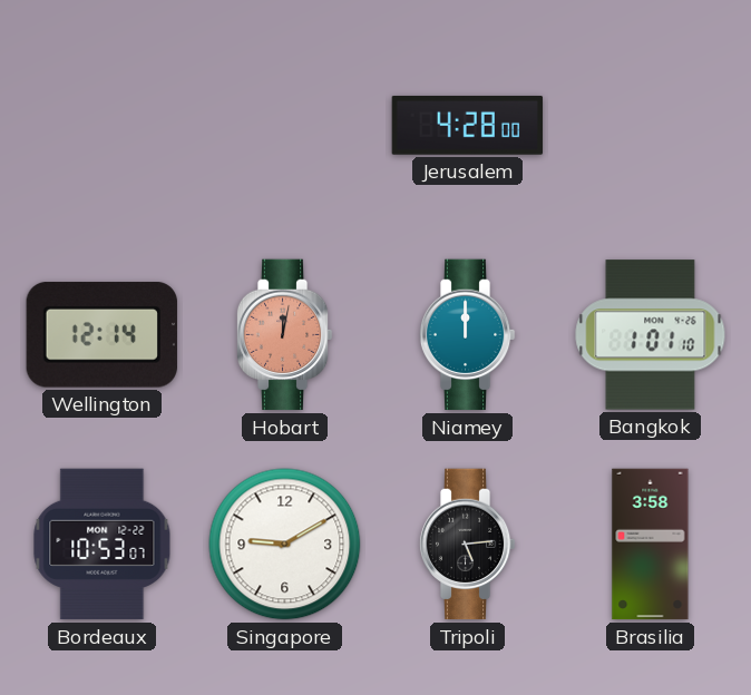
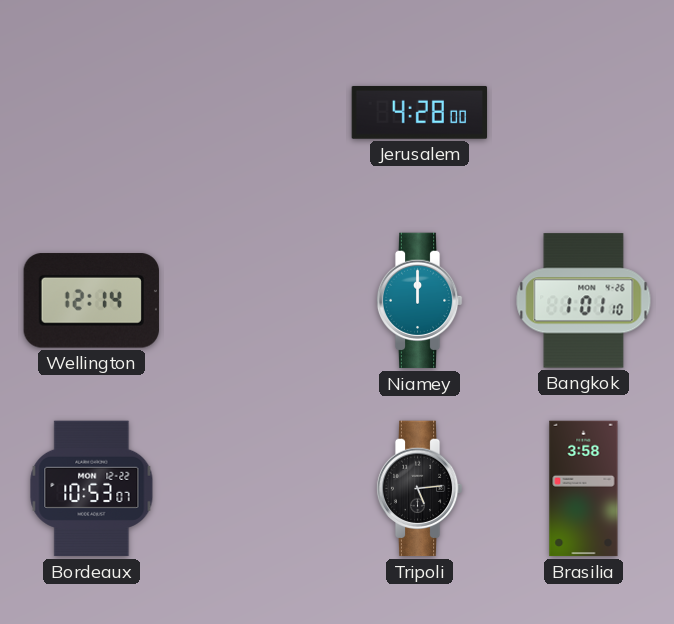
Hobart: 12:02 -> none (284, 335)
Singapore: 9:10 -> none (285, 545)
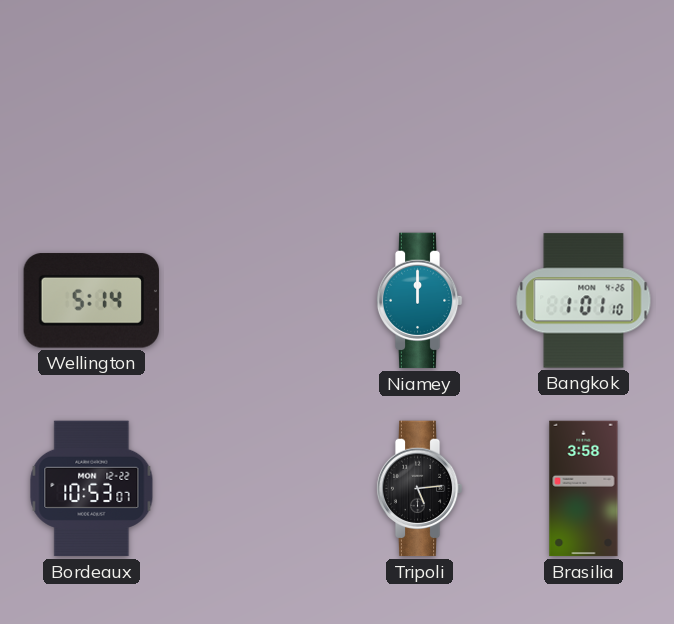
Jerusalem: 4:28 -> none (420, 112)
Wellington: 12:14 -> 5:14 (91, 301)
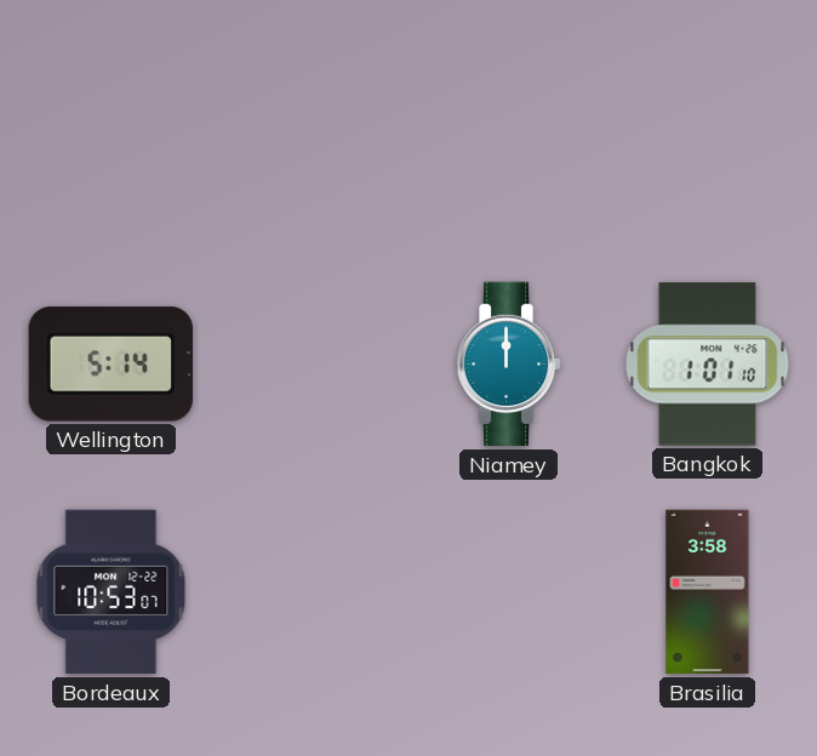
Tripoli: 5:14 -> none (419, 489)
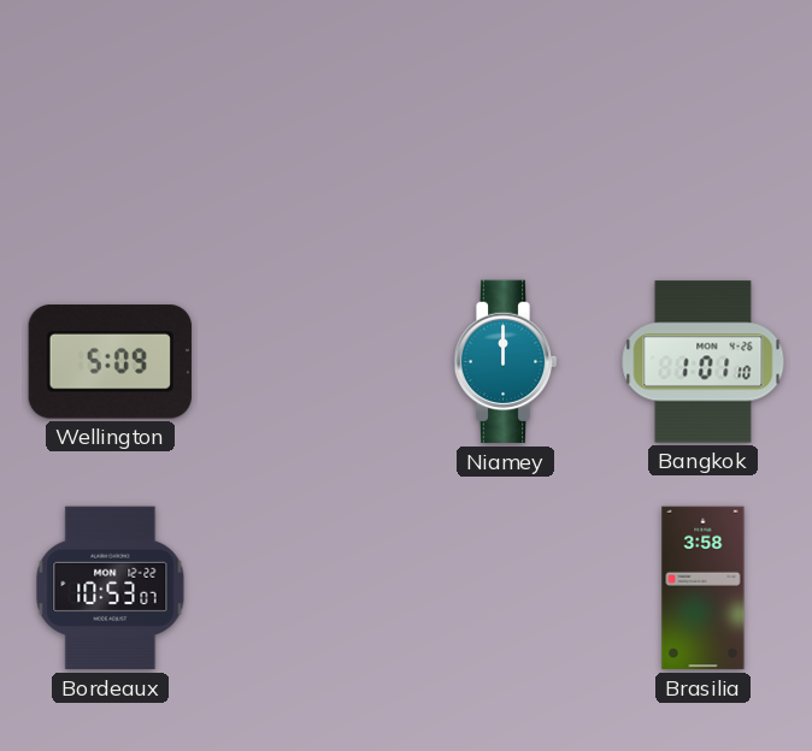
Wellington: 5:14 -> 5:09 (110, 362)
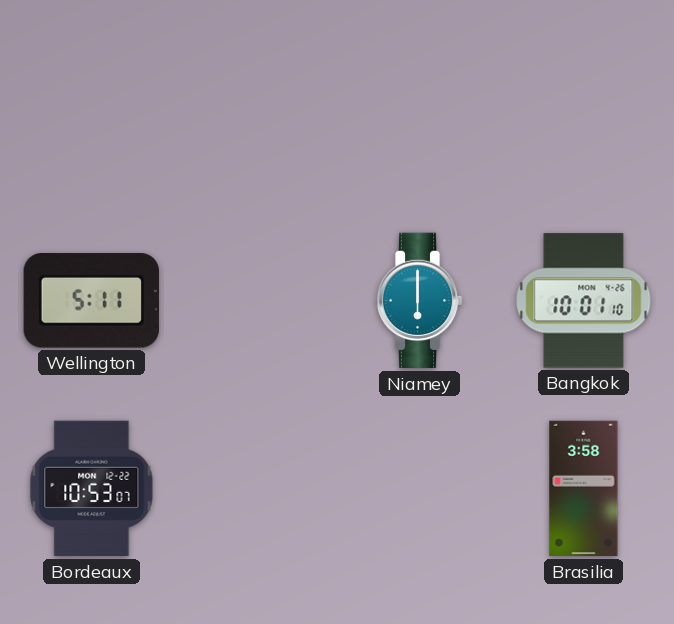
Wellington: 5:09 -> 5:11 (91, 301)
Niamey: 12:00 -> 6:00 (419, 301)
Bangkok: 1:01 -> 10:01 (584, 301)
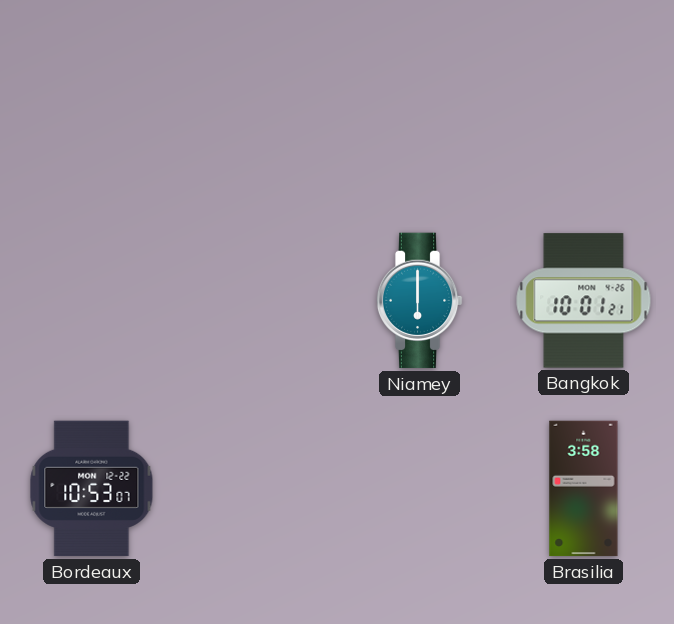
Wellington: 5:11 -> none (91, 301)
Bangkok: 10:01:10 -> 10:01:21 (584, 301)
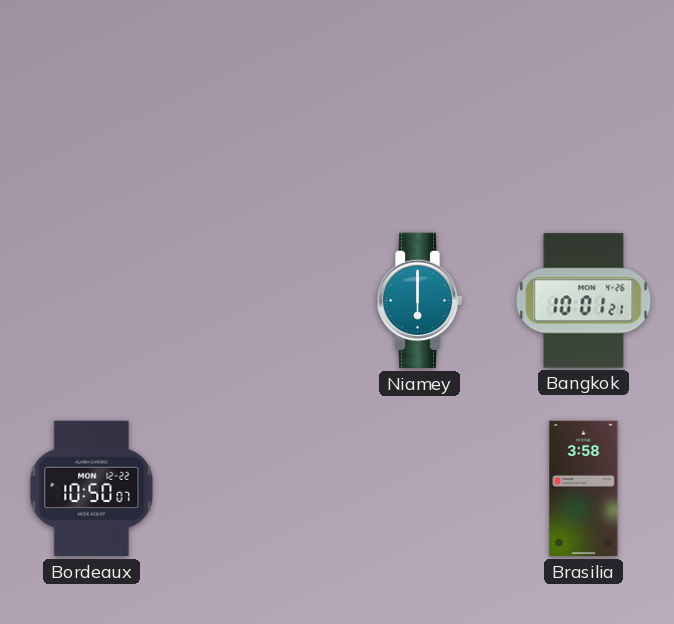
Bordeaux: 10:53 -> 10:50 (92, 489)
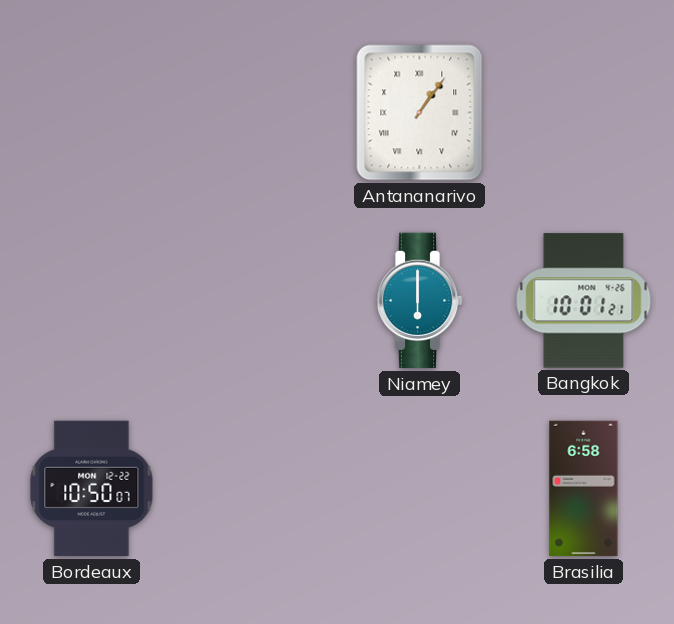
Antananarivo: none -> 1:06 (420, 113)
Brasilia: 3:58 -> 6:58 (584, 489)
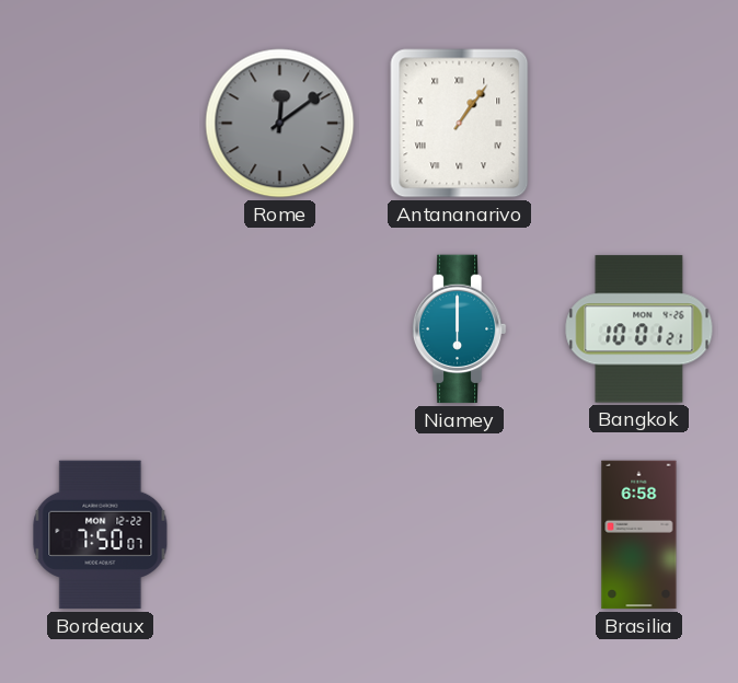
Rome: none -> 12:09 (280, 124)
Bordeaux: 10:50 -> 7:50 (101, 535)
